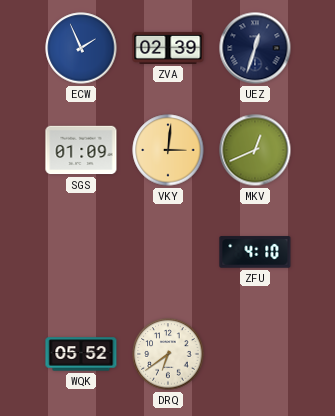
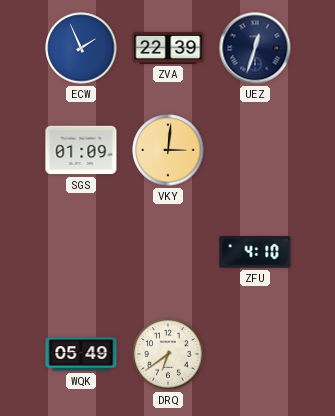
ZVA: 02:39 -> 22:39 (168, 48)
MKV: 12:41 -> none (255, 150)
WQK: 05:52 -> 05:49 (81, 354)
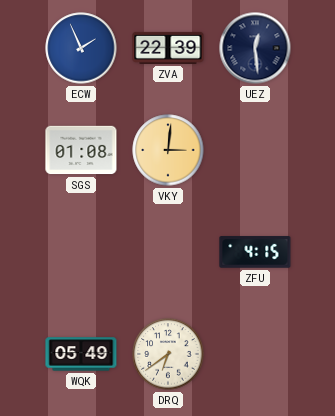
UEZ: 12:33 -> 12:29 (255, 48)
SGS: 01:09 -> 01:08 (81, 150)
ZFU: 4:10 -> 4:15 (255, 252)
